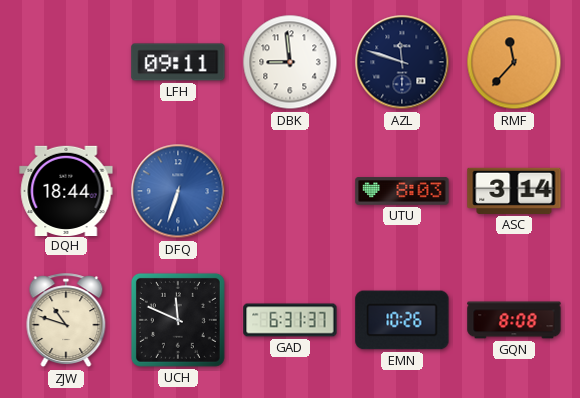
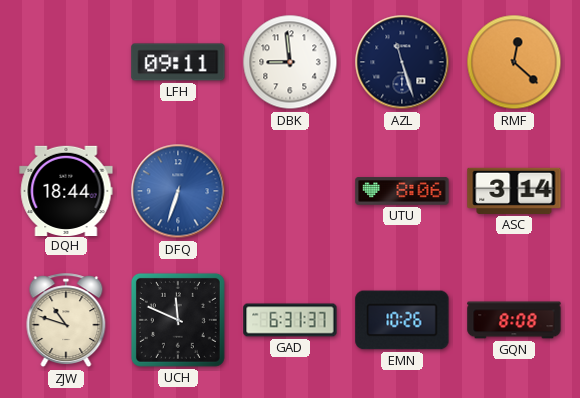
AZL: 11:48 -> 11:27 (402, 62)
RMF: 11:37 -> 12:22 (514, 62)
UTU: 8:03 -> 8:06 (402, 191)
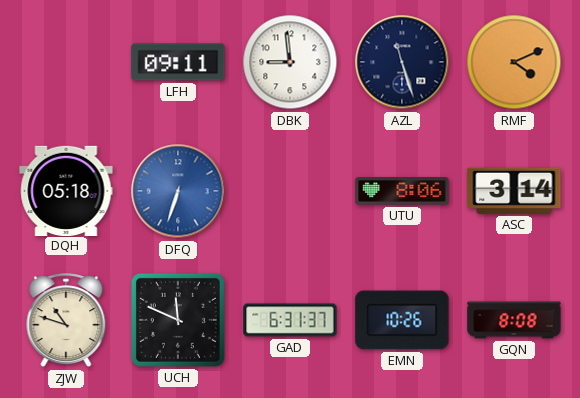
RMF: 12:22 -> 4:11 (514, 62)
DQH: 18:44 -> 05:18 (66, 190)
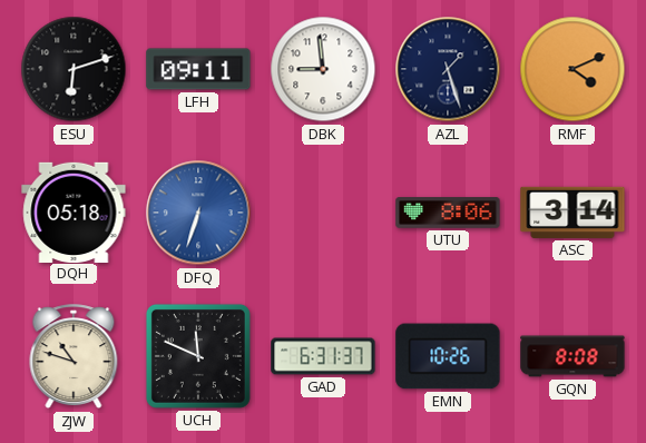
ESU: none -> 6:12 (74, 69)
AZL: 11:27 -> 1:27 (448, 69)
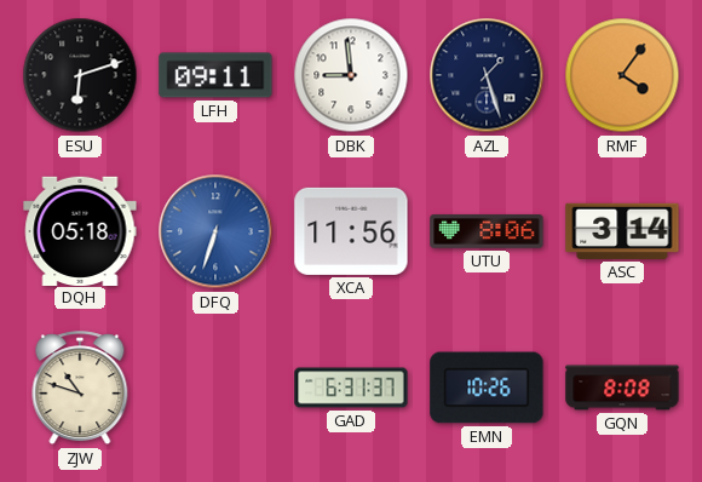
RMF: 4:11 -> 4:06 (622, 75)
XCA: none -> 11:56 (351, 231)
UCH: 11:49 -> none (198, 356)
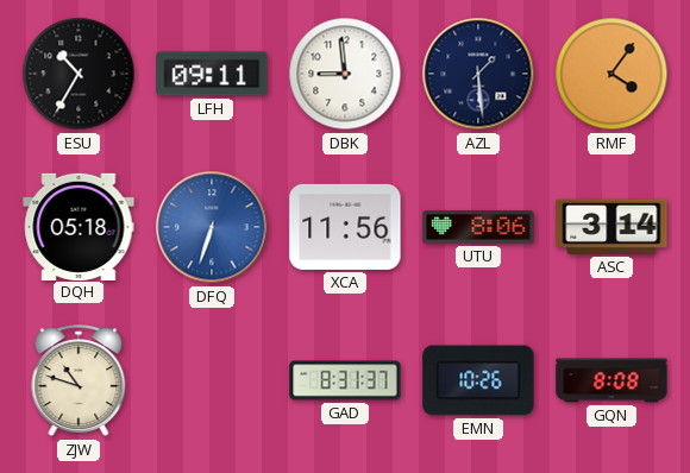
ESU: 6:12 -> 10:35 (79, 74)
AZL: 1:27 -> 1:29 (478, 74)
GAD: 6:31 -> 8:31 (345, 380)
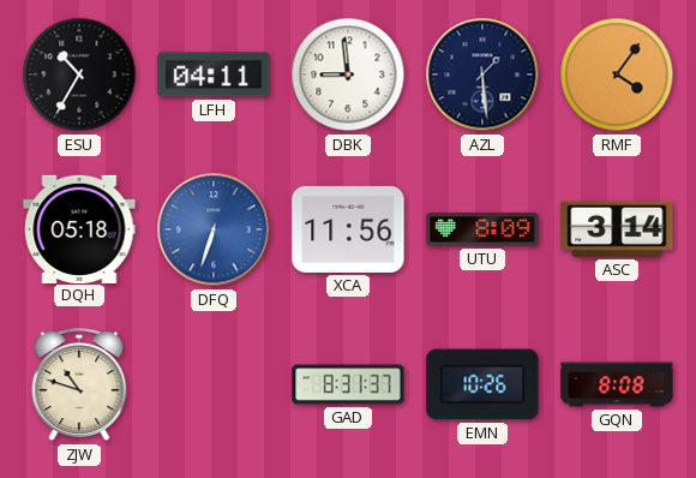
LFH: 09:11 -> 04:11 (214, 74)
UTU: 8:06 -> 8:09 (482, 229)
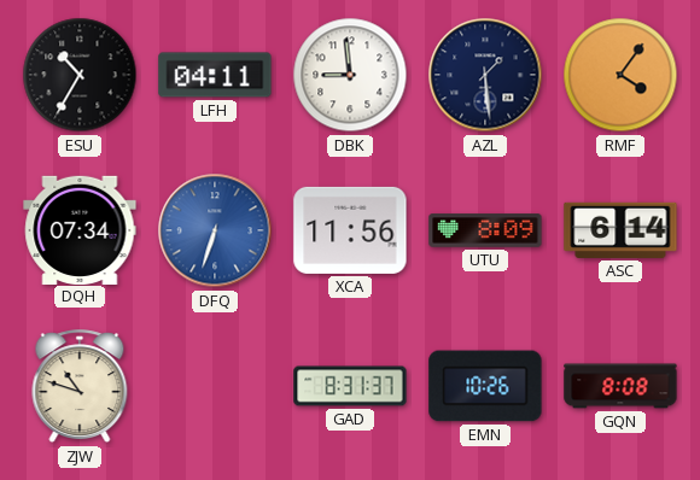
DQH: 05:18 -> 07:34 (80, 229)
ASC: 3:14 -> 6:14 (620, 230)
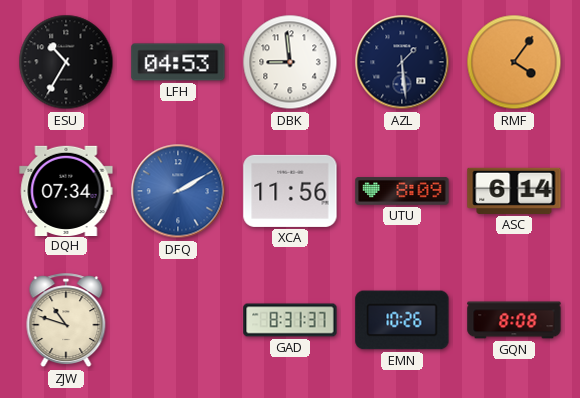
LFH: 04:11 -> 04:53 (178, 62)
DFQ: 6:33 -> 2:10 (178, 191)
